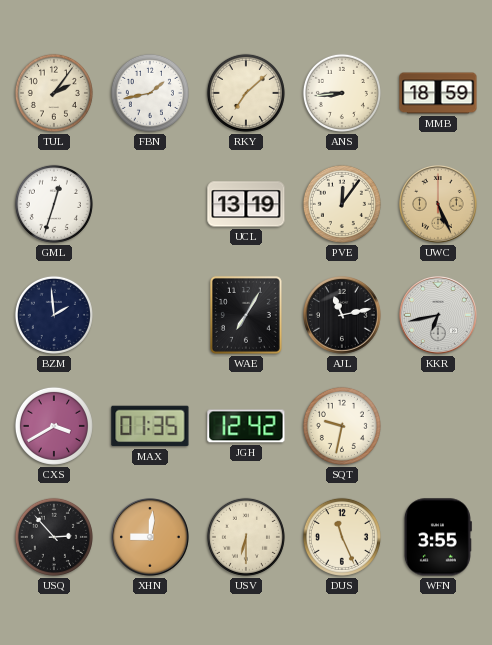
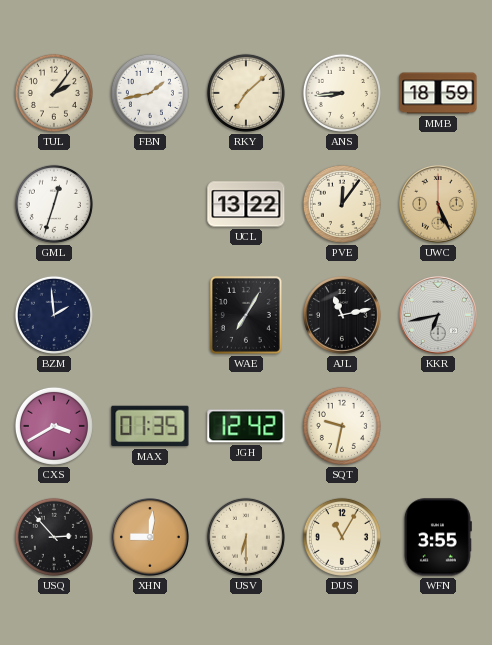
UCL: 13:19 -> 13:22 (246, 204)
DUS: 11:26 -> 11:05 (342, 537)
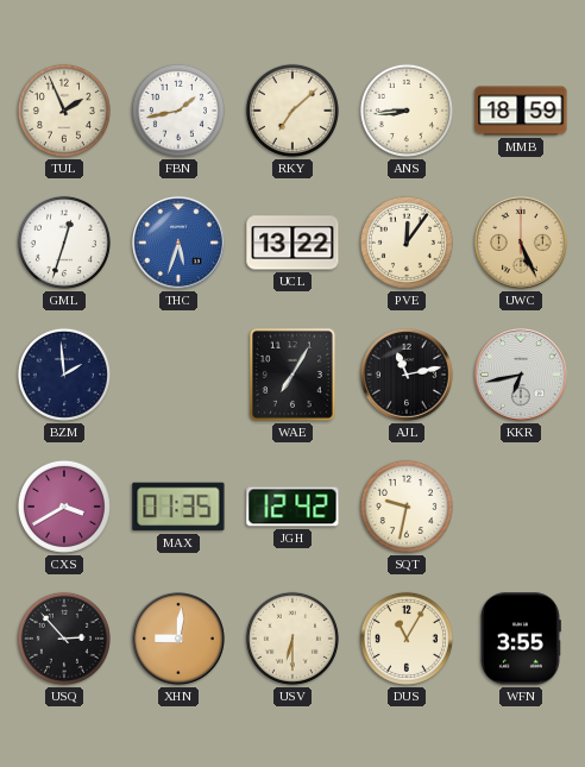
TUL: 2:06 -> 1:56 (64, 111)
THC: none -> 5:33 (180, 244)
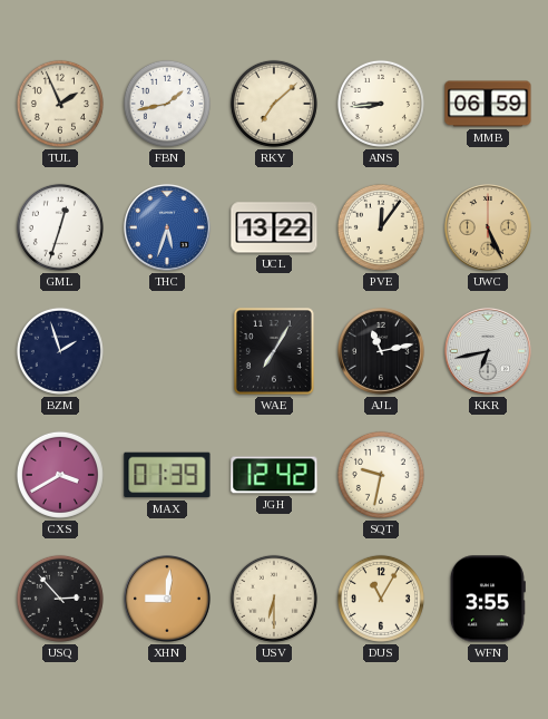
MMB: 18:59 -> 06:59 (488, 104)
BZM: 1:59 -> 1:57 (60, 351)
MAX: 01:35 -> 01:39 (167, 475)
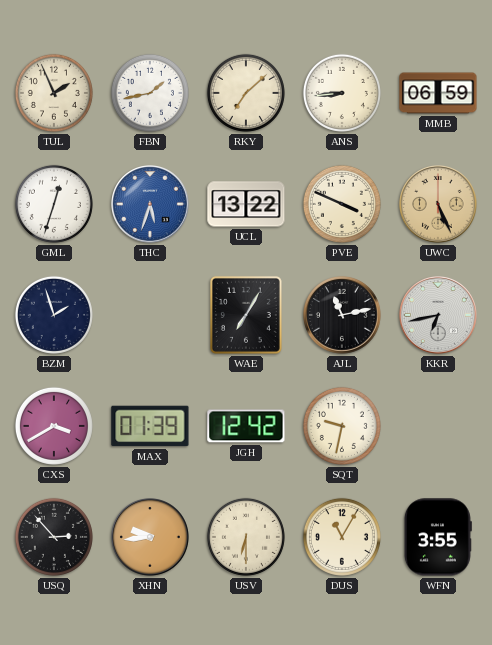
PVE: 12:06 -> 3:49 (342, 204)
XHN: 9:01 -> 9:44 (151, 538)
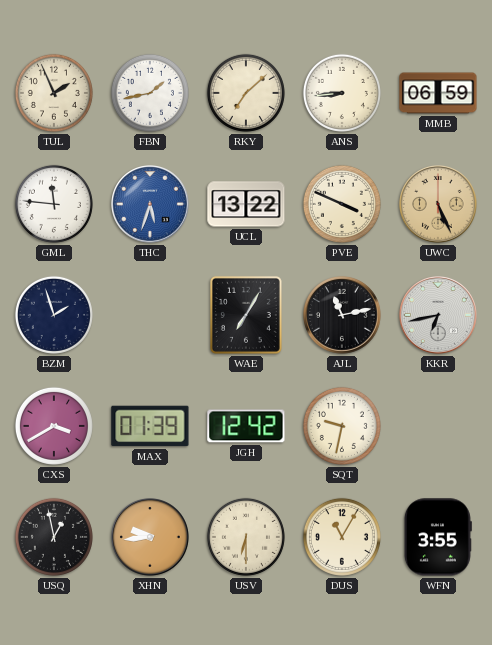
GML: 12:33 -> 11:46 (54, 204)
USQ: 2:53 -> 12:58 (54, 537)
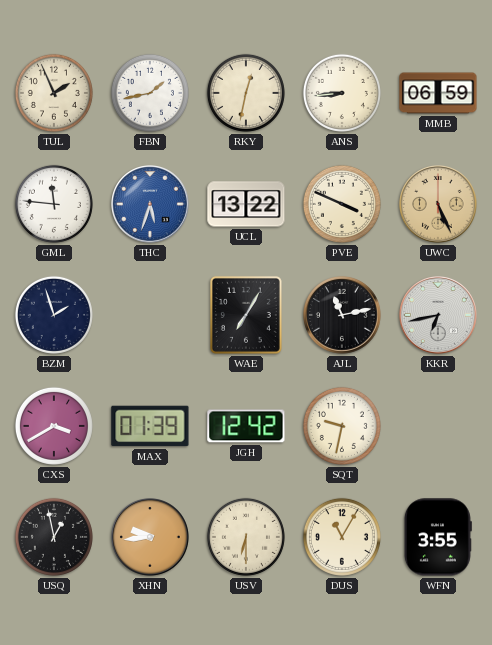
RKY: 7:08 -> 12:32 (246, 93)
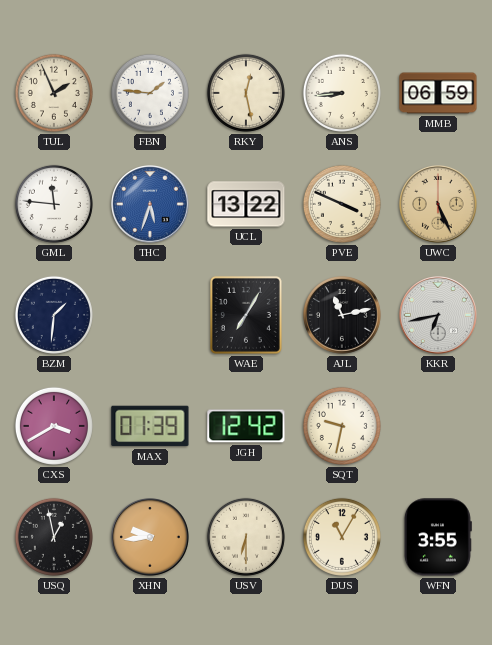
FBN: 1:43 -> 1:46 (150, 93)
RKY: 12:32 -> 12:28 (246, 93)
BZM: 1:57 -> 1:31 (54, 315)
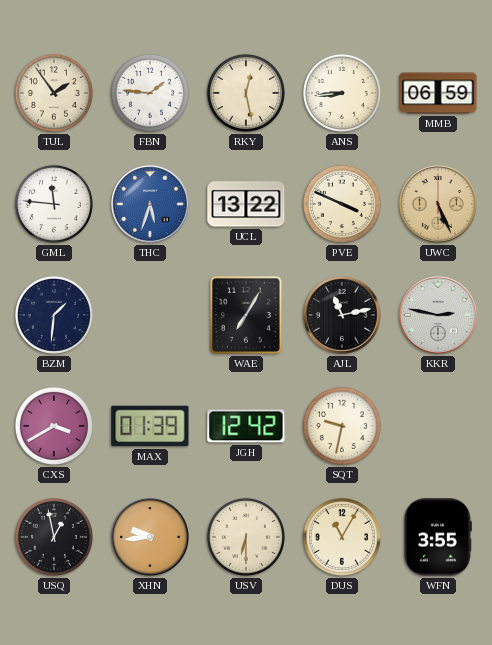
TUL: 1:56 -> 1:54 (54, 93)
KKR: 6:43 -> 2:47 (439, 316)
